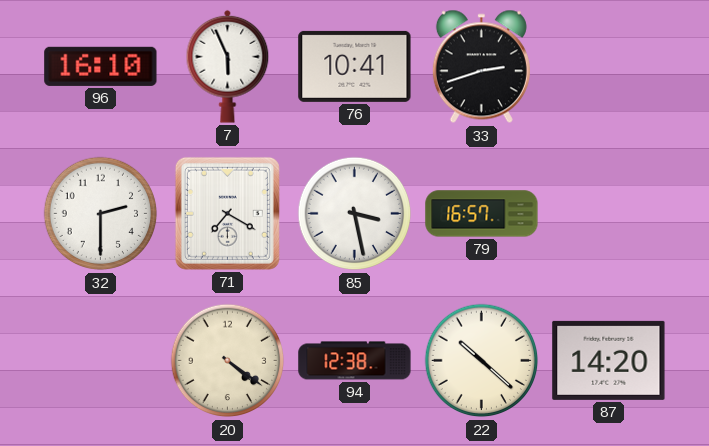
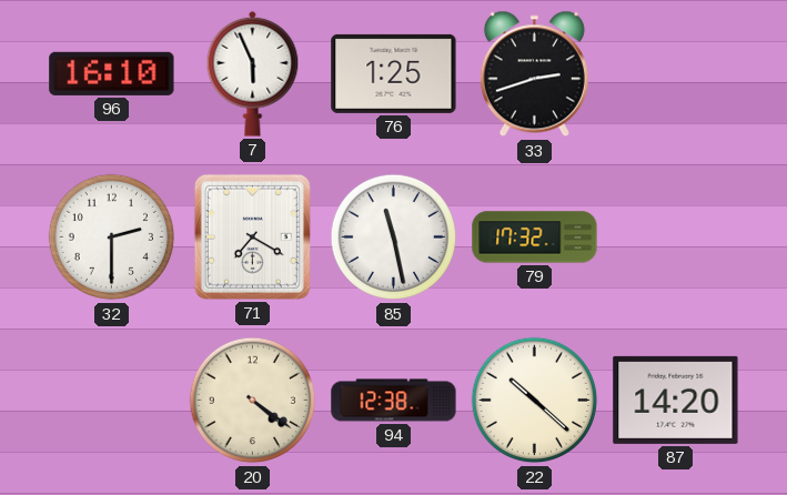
76: 10:41 -> 1:25 (394, 73)
85: 3:28 -> 11:28 (394, 238)
79: 16:57 -> 17:32 (535, 238)
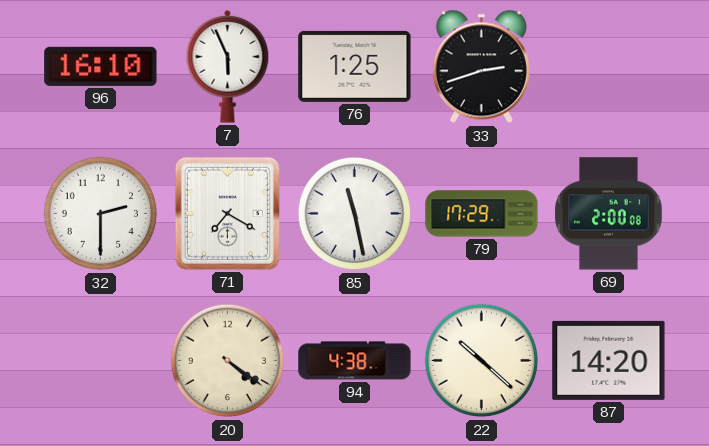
79: 17:32 -> 17:29 (482, 214)
69: none -> 2:00 (609, 214)
94: 12:38 -> 4:38 (355, 361)
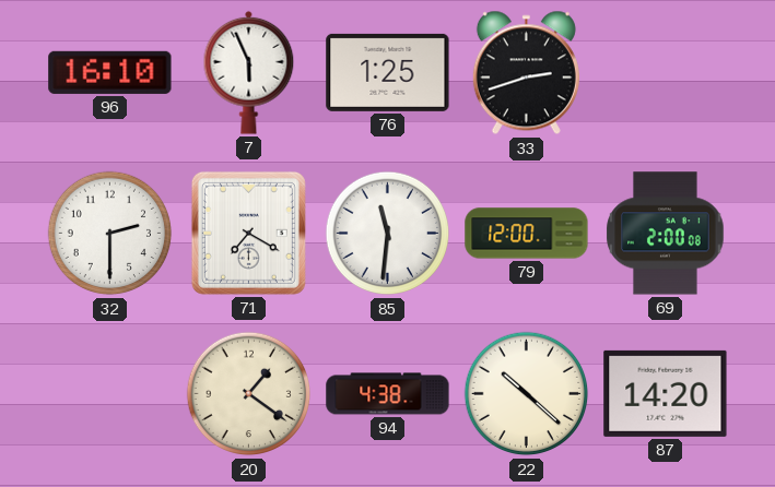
85: 11:28 -> 11:31 (388, 234)
79: 17:29 -> 12:00 (527, 234)
20: 4:21 -> 1:21 (249, 394)
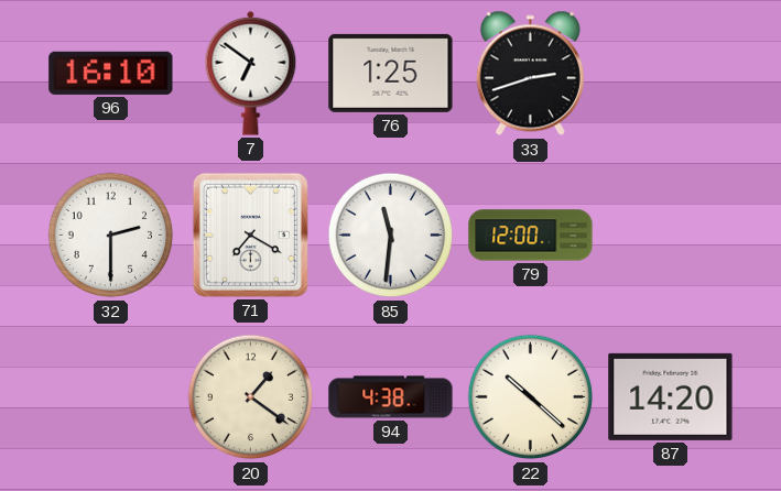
7: 5:56 -> 6:51 (251, 73)
69: 2:00 -> none (666, 234)
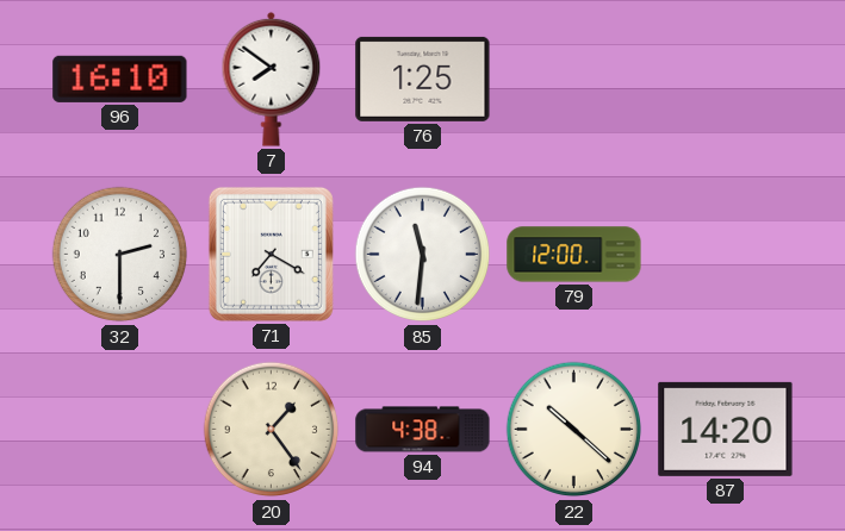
7: 6:51 -> 7:51 (272, 79)
33: 2:42 -> none (530, 74)
20: 1:21 -> 1:24 (272, 430)
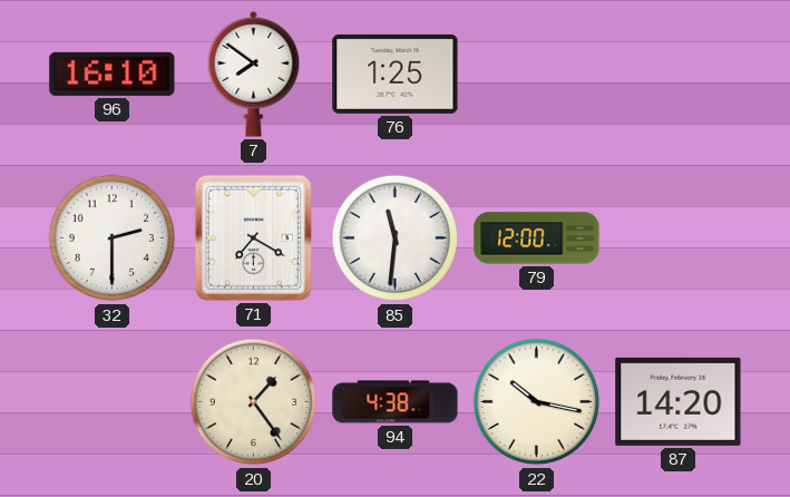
22: 10:22 -> 10:17 (537, 402)
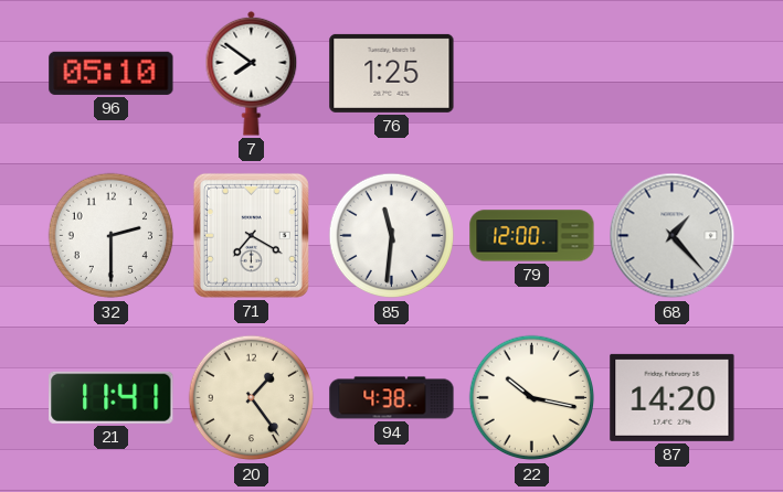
96: 16:10 -> 05:10 (112, 73)
68: none -> 1:23 (673, 236)
21: none -> 11:41 (112, 397)
